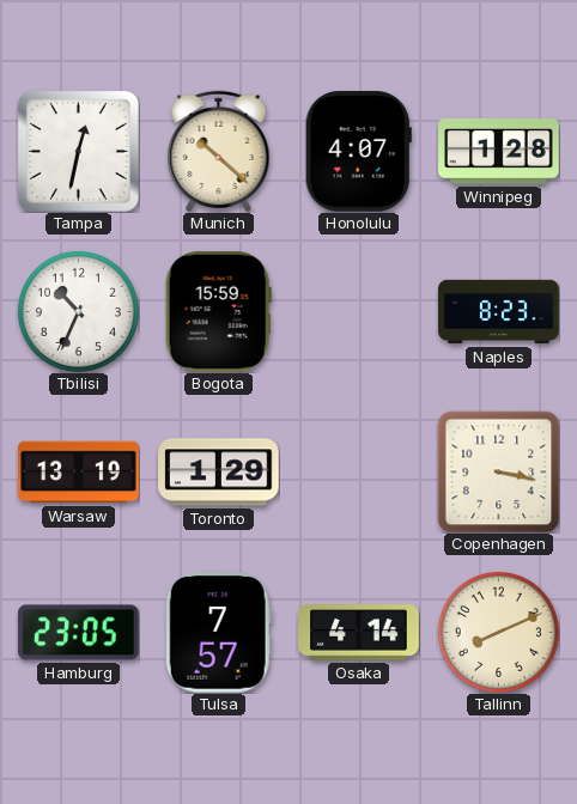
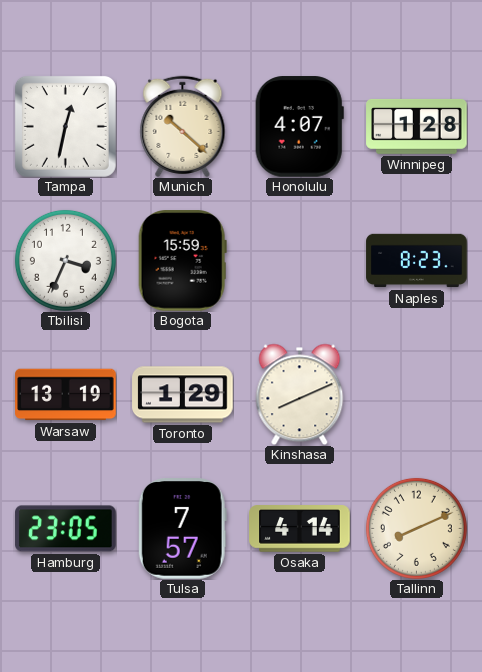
Tbilisi: 10:34 -> 3:34 (65, 260)
Kinshasa: none -> 8:11 (300, 394)
Copenhagen: 3:17 -> none (498, 471)
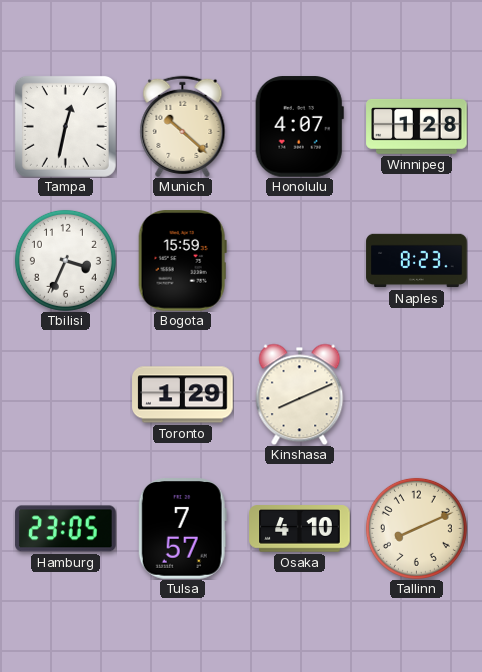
Warsaw: 13:19 -> none (66, 395)
Osaka: 4:14 -> 4:10 (300, 529)
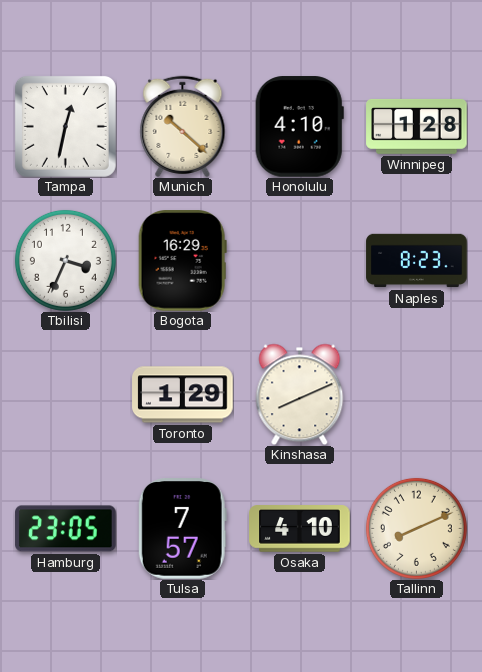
Honolulu: 4:07 -> 4:10 (299, 127)
Bogota: 15:59 -> 16:29 (182, 261)
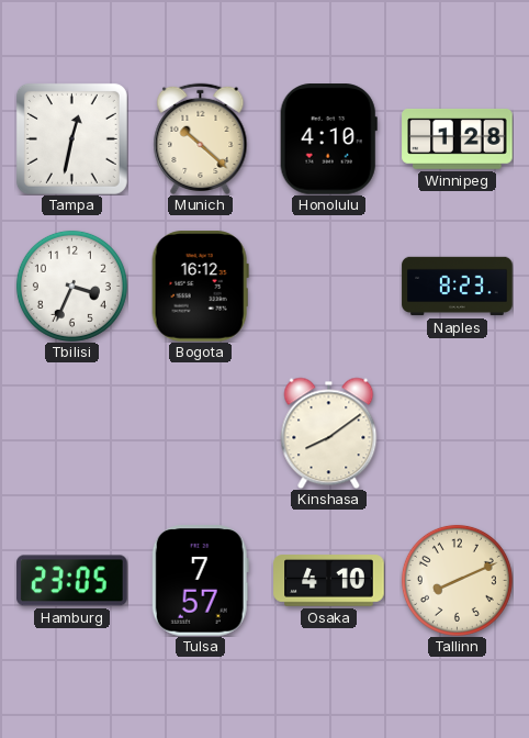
Bogota: 16:29 -> 16:12 (200, 287)
Toronto: 1:29 -> none (183, 395)
Kinshasa: 8:11 -> 8:09 (329, 433)
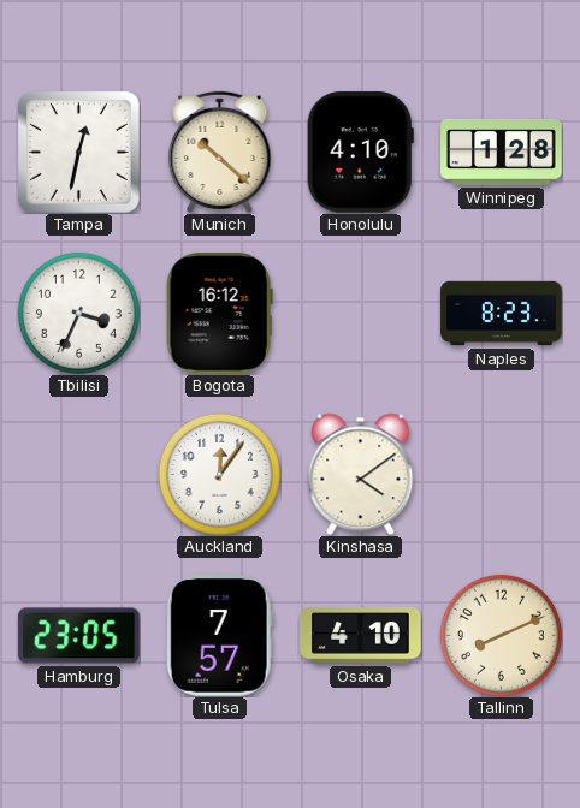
Auckland: none -> 12:06 (219, 474)
Kinshasa: 8:09 -> 4:09 (361, 474)
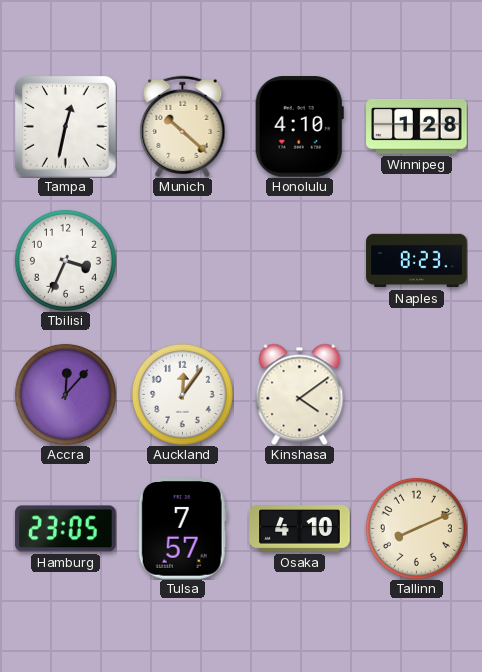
Bogota: 16:12 -> none (219, 314)
Accra: none -> 12:07 (65, 394)
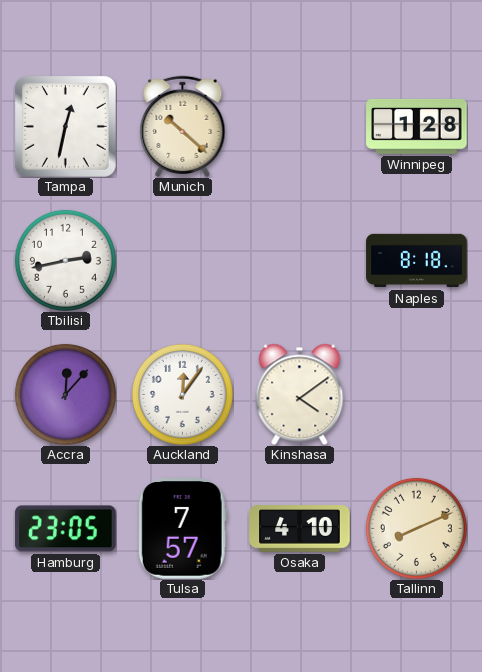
Honolulu: 4:10 -> none (299, 127)
Tbilisi: 3:34 -> 2:43 (65, 260)
Naples: 8:23 -> 8:18 (417, 261)
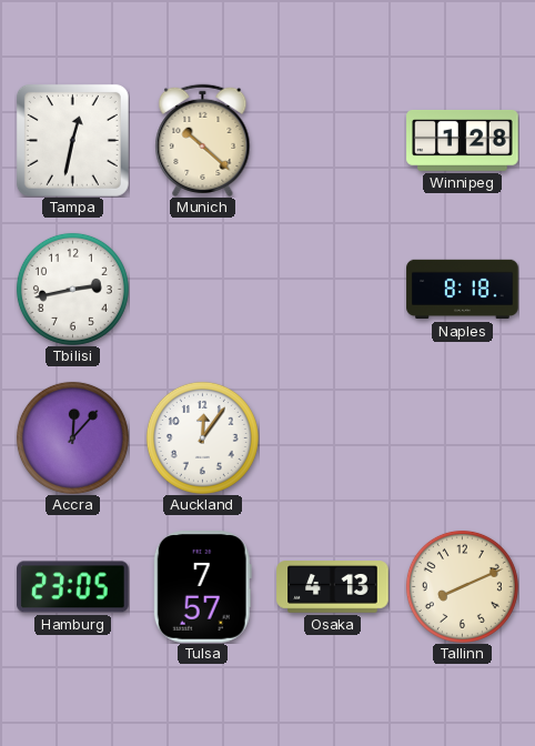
Kinshasa: 4:09 -> none (300, 394)
Osaka: 4:10 -> 4:13 (333, 587)
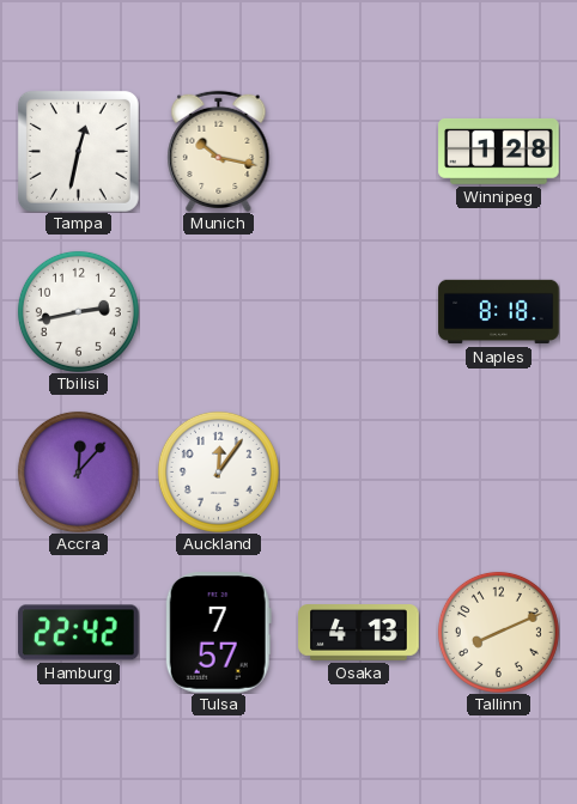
Munich: 10:22 -> 10:17 (219, 151)
Hamburg: 23:05 -> 22:42 (79, 633)
